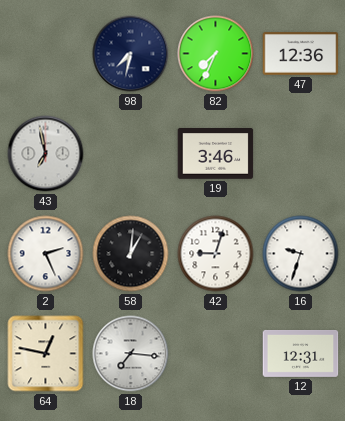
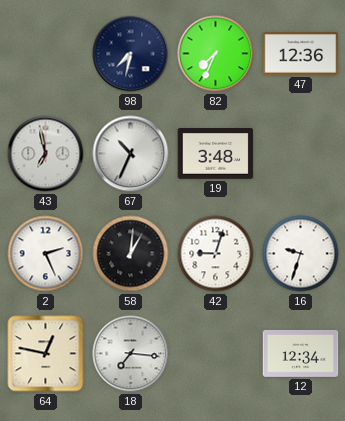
67: none -> 10:34 (131, 154)
19: 3:46 -> 3:48 (216, 154)
12: 12:31 -> 12:34 (301, 353)
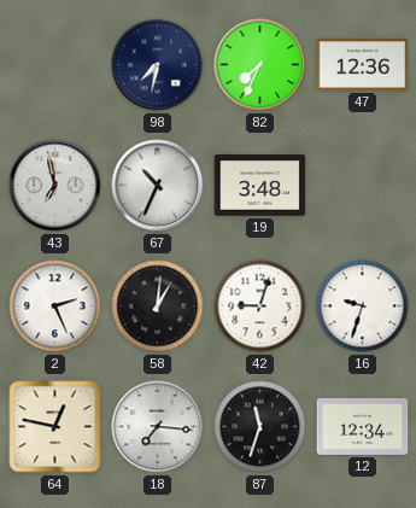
87: none -> 11:33 (260, 427)
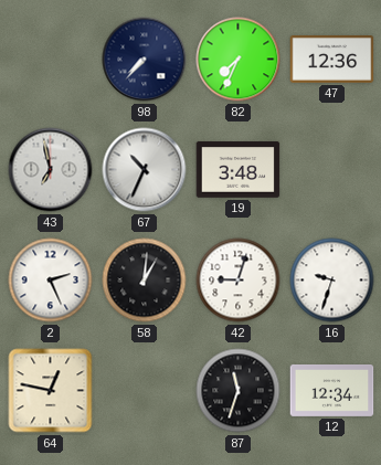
98: 7:32 -> 7:37 (145, 60)
18: 7:16 -> none (158, 427)
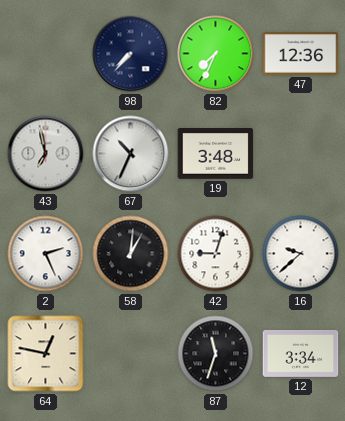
16: 9:33 -> 9:38 (301, 254)
12: 12:34 -> 3:34 (301, 353)
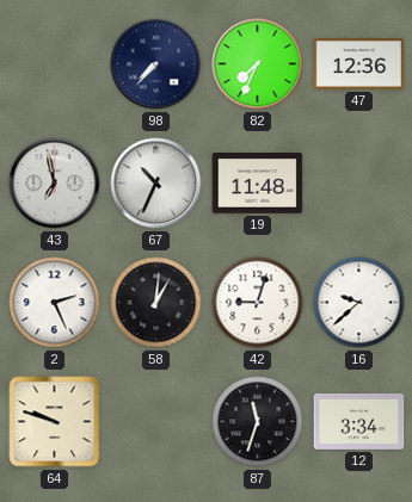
19: 3:48 -> 11:48 (258, 184)
64: 12:47 -> 9:48 (55, 422)
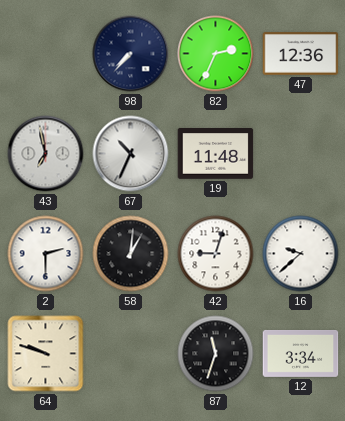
82: 7:34 -> 2:34 (216, 54)
2: 2:26 -> 2:30 (46, 254)
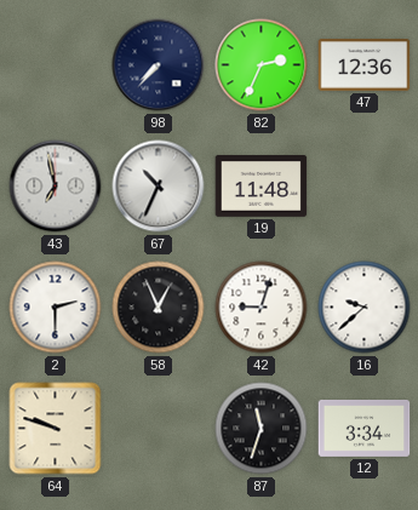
58: 1:01 -> 12:56 (159, 308)
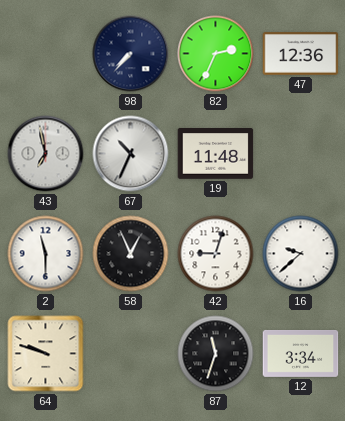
2: 2:30 -> 11:30 (46, 254)
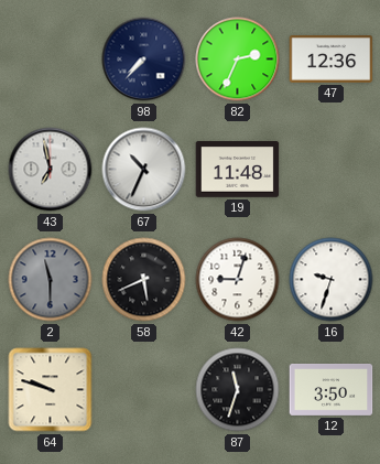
2 dial: white -> grey (51, 280)
58: 12:56 -> 5:41 (144, 280)
16: 9:38 -> 9:33 (332, 280)
12: 3:34 -> 3:50 (332, 389)
